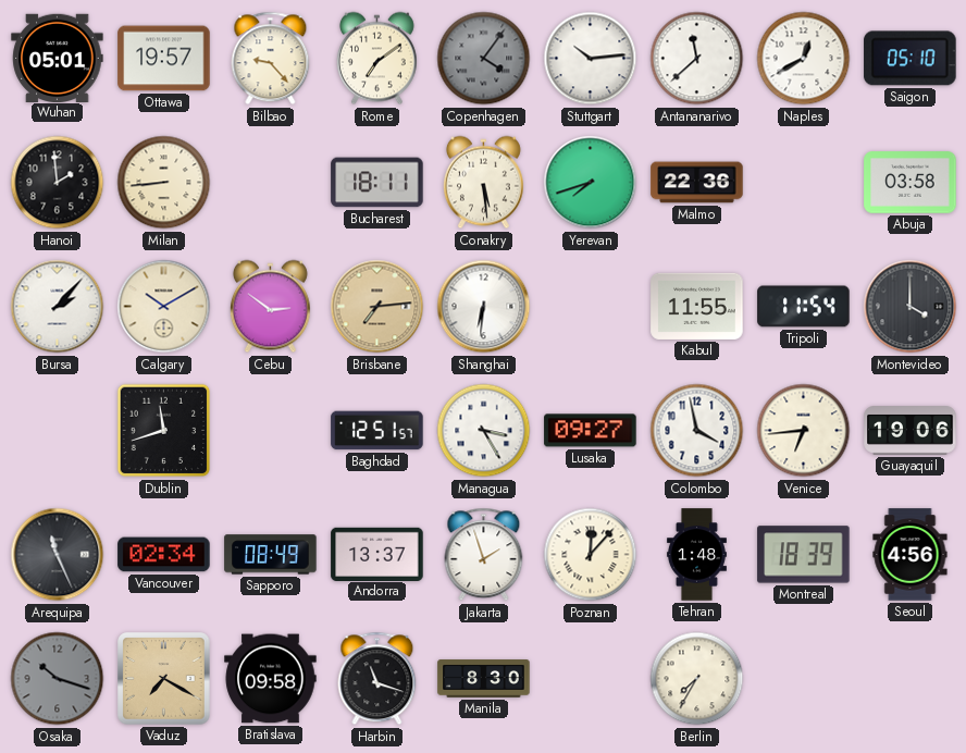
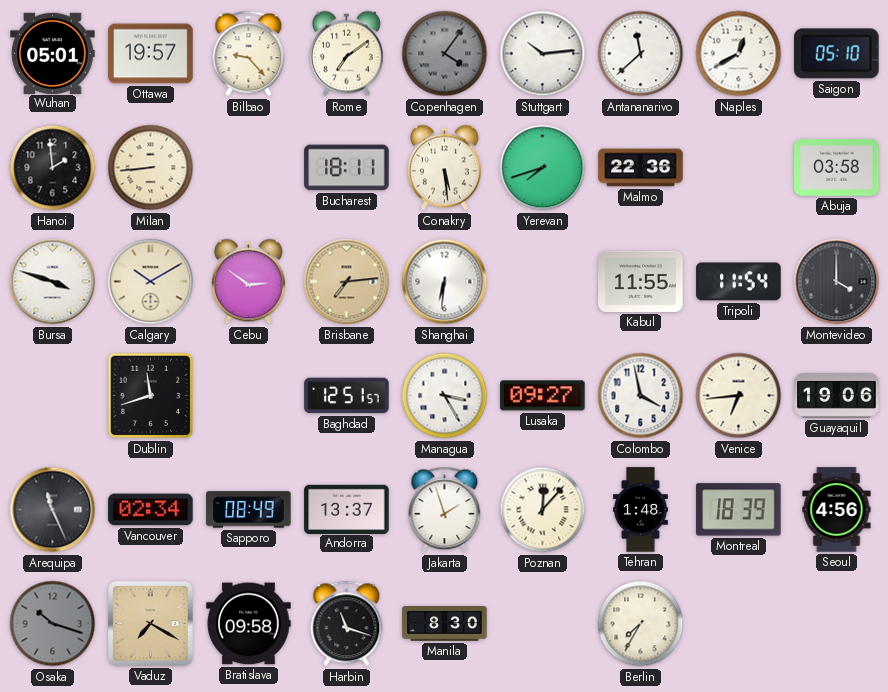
Bursa: 2:07 -> 3:48 (53, 282)
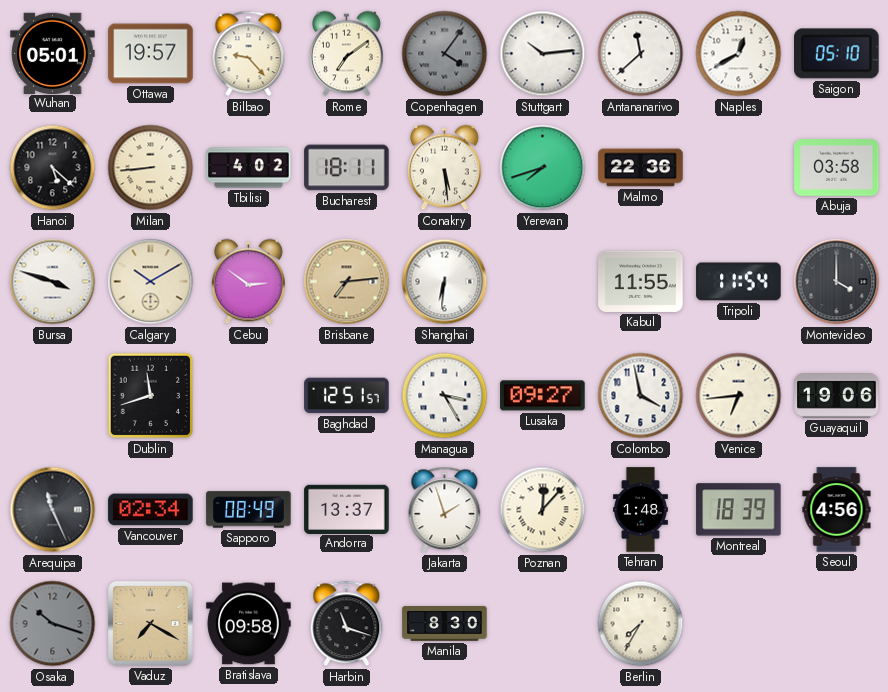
Hanoi: 1:59 -> 5:22 (53, 168)
Tbilisi: none -> 4:02 (249, 168)
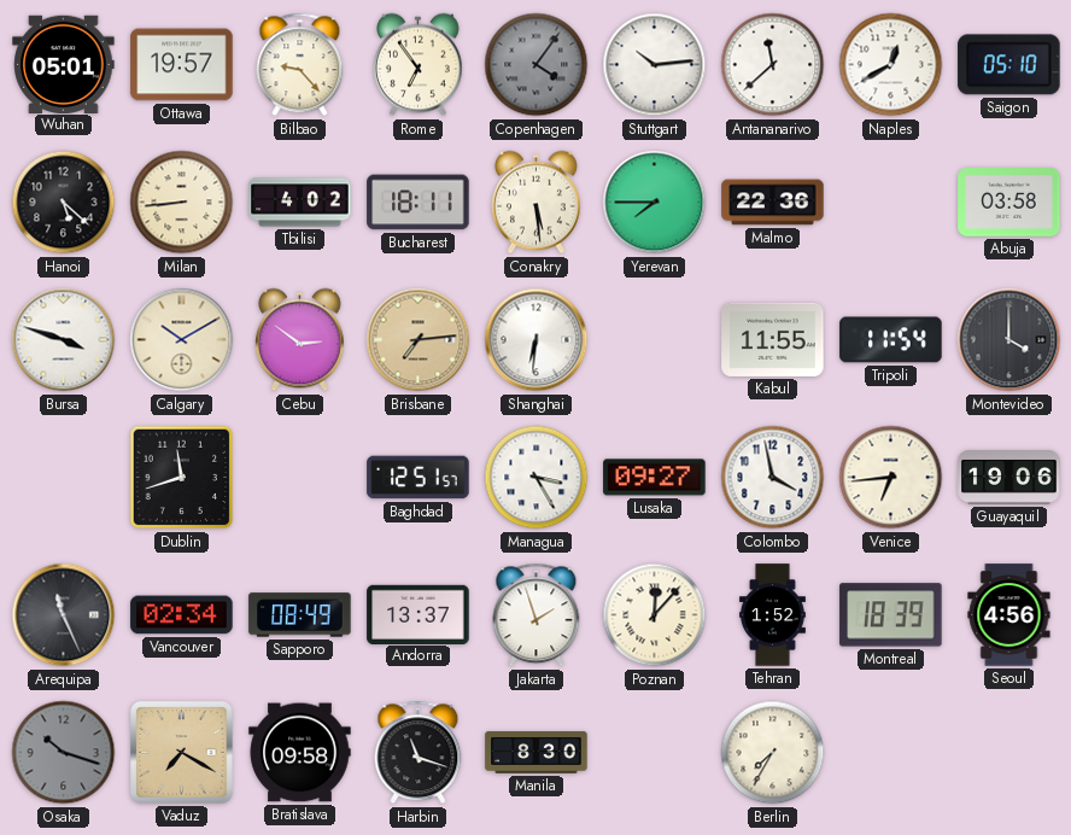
Rome: 7:09 -> 6:54 (417, 65)
Yerevan: 7:42 -> 7:45 (655, 203)
Tehran: 1:48 -> 1:52 (772, 615)
